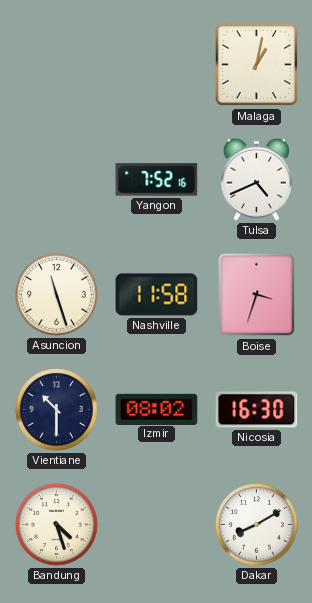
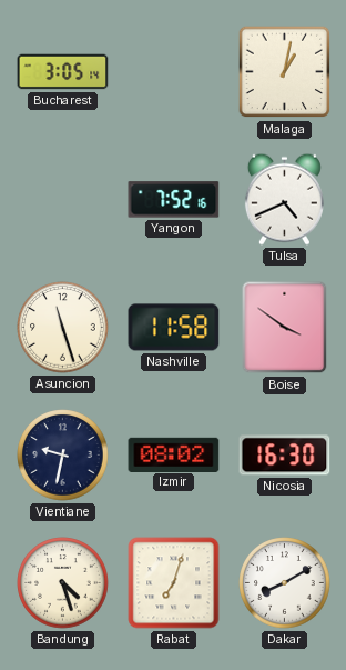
Bucharest: none -> 3:05 (63, 72)
Boise: 3:33 -> 3:51 (285, 328)
Vientiane: 10:30 -> 9:32 (63, 456)
Rabat: none -> 7:03 (174, 583)
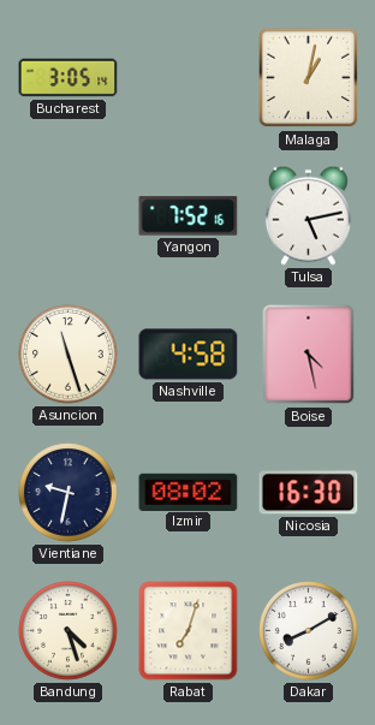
Tulsa: 4:41 -> 5:13 (308, 215)
Nashville: 11:58 -> 4:58 (189, 355)
Boise: 3:51 -> 4:28 (309, 355)
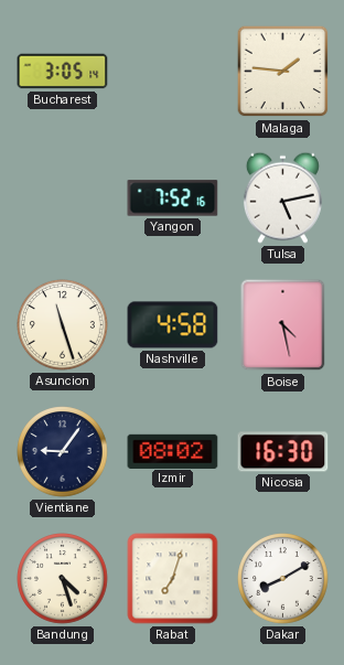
Malaga: 1:02 -> 1:46 (283, 72)
Vientiane: 9:32 -> 9:06 (63, 452)
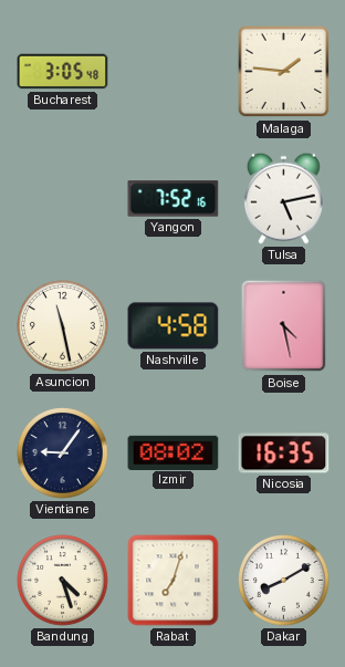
Bucharest: 3:05:14 -> 3:05:48 (63, 72)
Asuncion: 11:27 -> 11:28 (63, 326)
Nicosia: 16:30 -> 16:35 (284, 454)
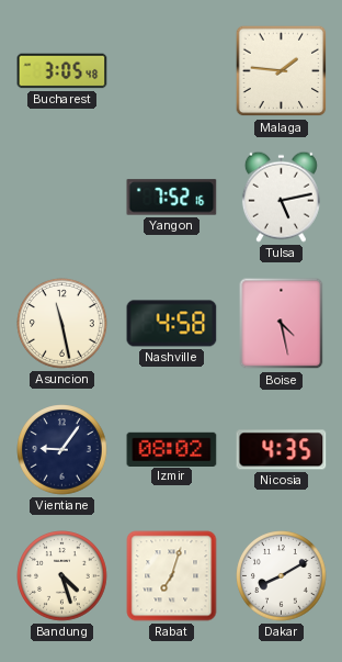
Nicosia: 16:35 -> 4:35 (282, 450)
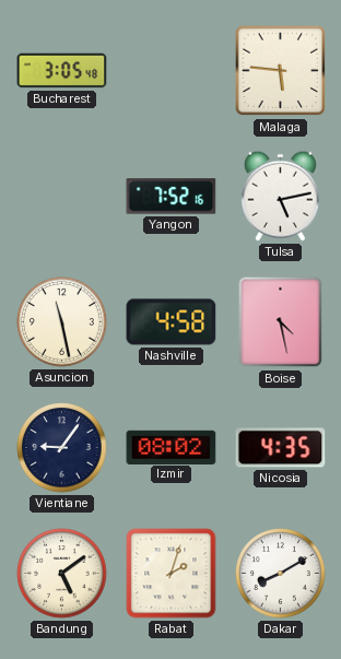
Malaga: 1:46 -> 5:46 (281, 71)
Bandung: 4:27 -> 5:09 (62, 574)
Rabat: 7:03 -> 2:03 (172, 574)
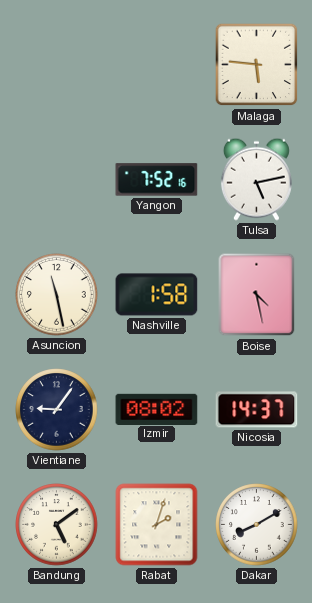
Bucharest: 3:05 -> none (62, 71)
Nashville: 4:58 -> 1:58 (157, 295)
Nicosia: 4:35 -> 14:37 (257, 410)
